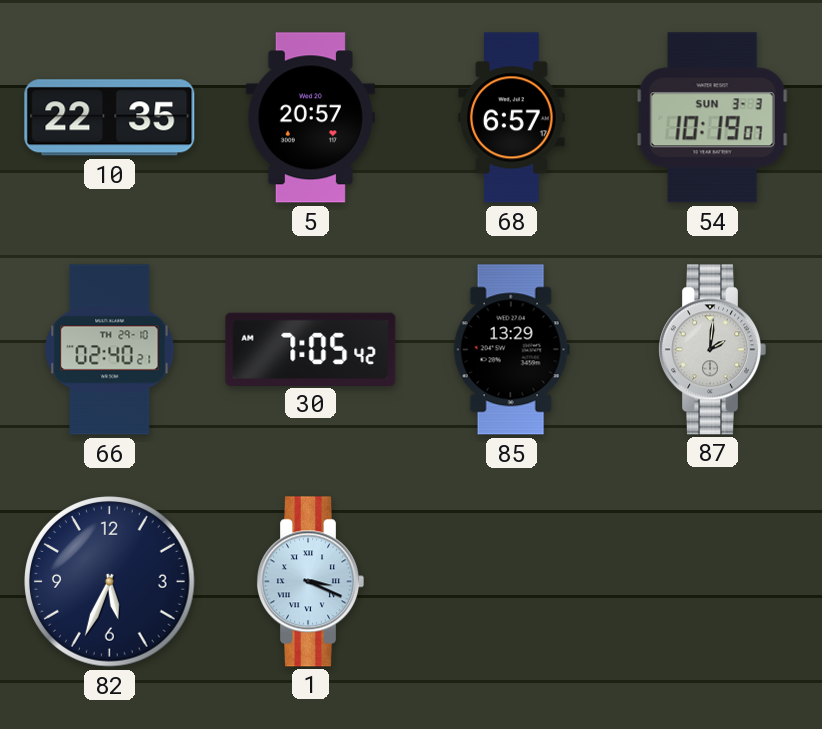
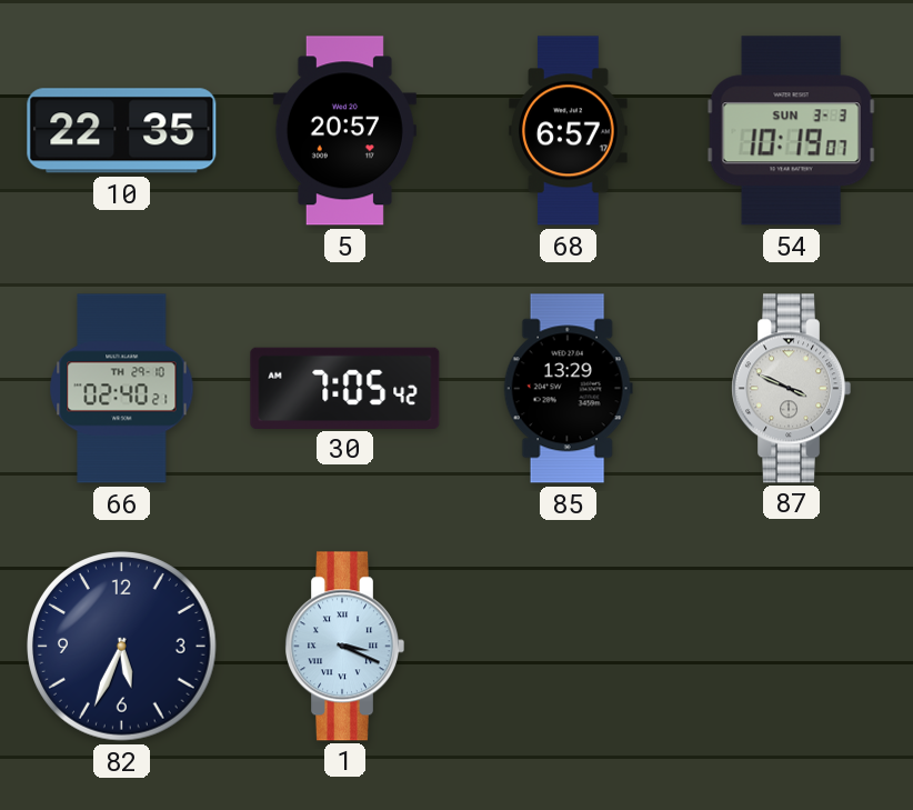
87: 2:01 -> 3:49 (791, 389)
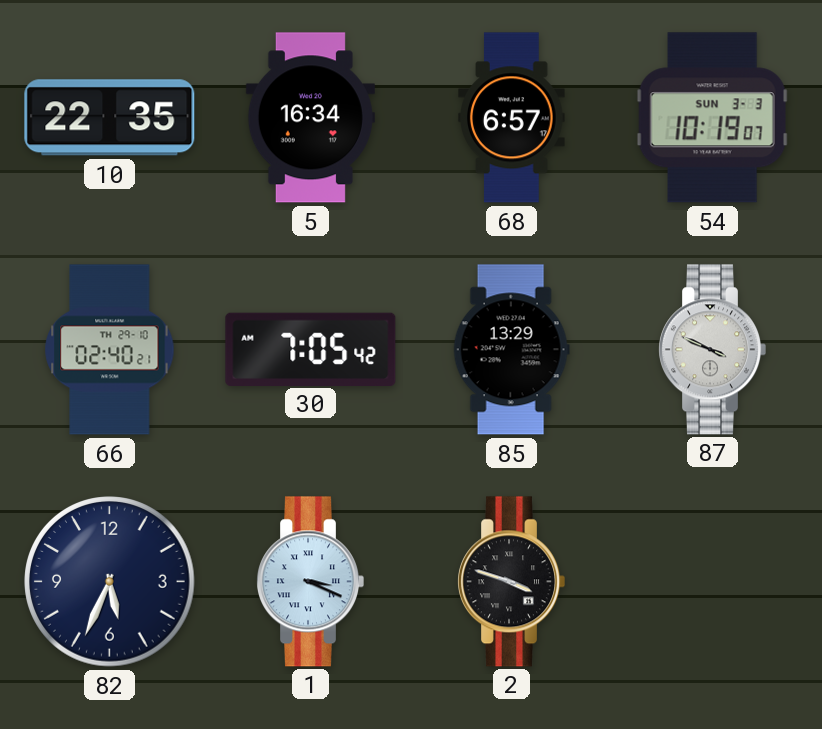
5: 20:57 -> 16:34 (310, 118)
2: none -> 3:48 (511, 582)
